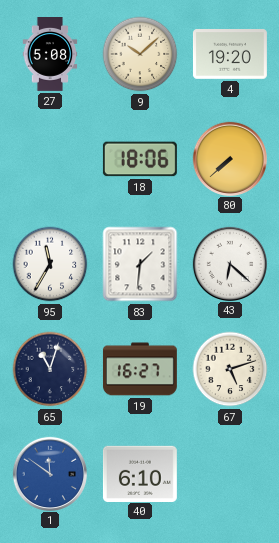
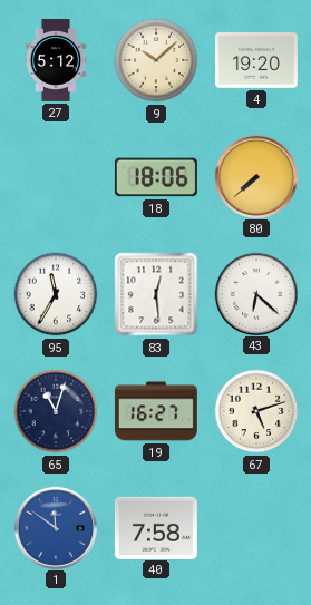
27: 5:08 -> 5:12 (56, 61)
83: 1:31 -> 12:29 (156, 294)
40: 6:10 -> 7:58 (156, 527)
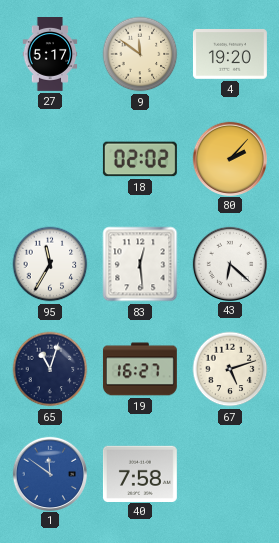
27: 5:12 -> 5:17 (50, 55)
9: 10:08 -> 11:51 (140, 54)
18: 18:06 -> 02:02 (140, 159)
80: 7:38 -> 2:07 (229, 158)
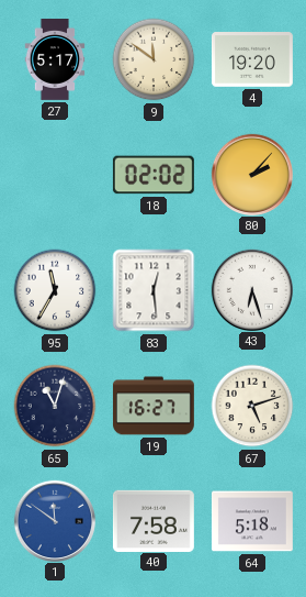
43: 6:22 -> 6:27 (251, 289)
64: none -> 5:18 (252, 521)
